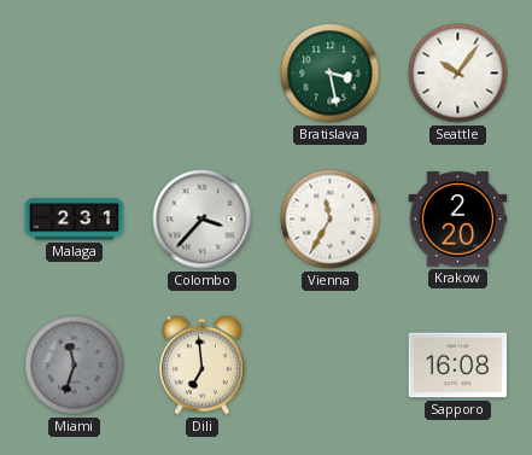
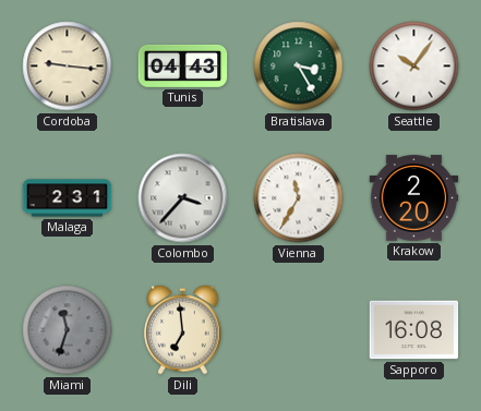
Cordoba: none -> 9:16 (68, 67)
Tunis: none -> 04:43 (183, 65)
Bratislava: 3:28 -> 3:25 (299, 67)
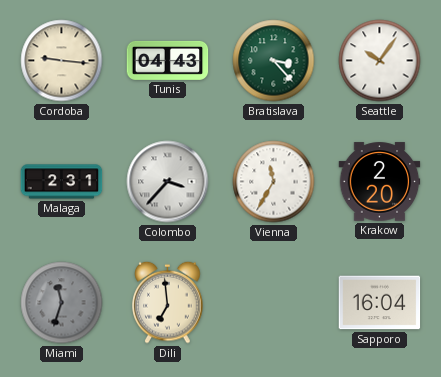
Bratislava: 3:25 -> 3:23 (274, 61)
Sapporo: 16:08 -> 16:04 (380, 303)
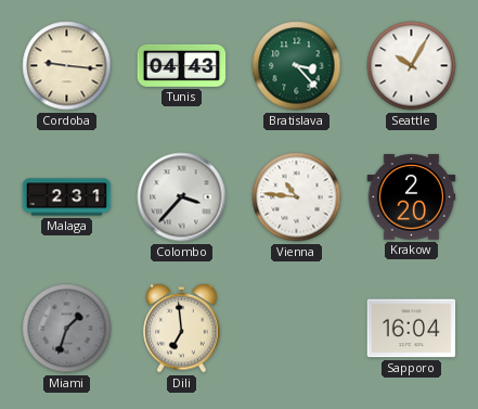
Seattle: 10:06 -> 10:05 (412, 66)
Vienna: 11:35 -> 10:46 (297, 197)
Miami: 11:33 -> 1:33 (67, 329)
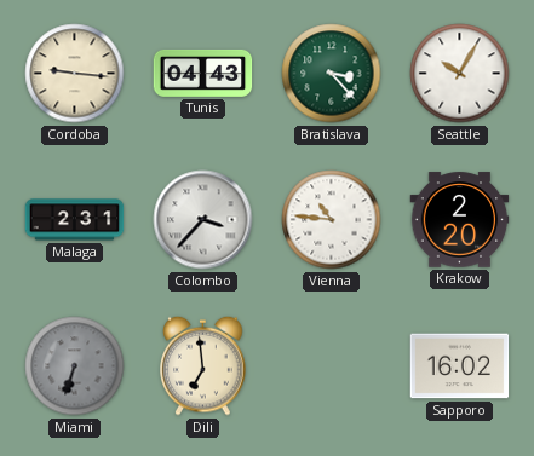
Miami: 1:33 -> 6:33 (75, 366)
Sapporo: 16:04 -> 16:02 (460, 366)
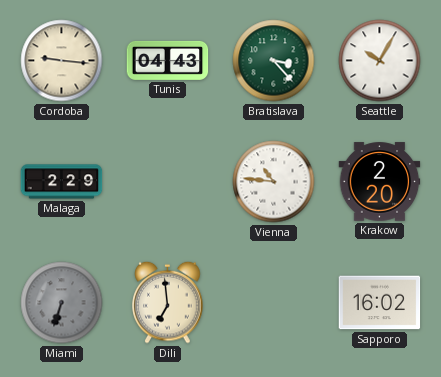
Malaga: 2:31 -> 2:29 (62, 182)
Colombo: 3:37 -> none (203, 220)
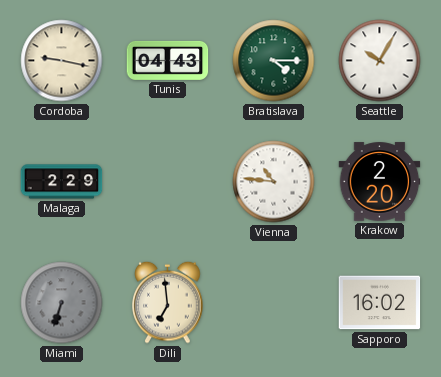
Cordoba: 9:16 -> 9:17 (62, 61)
Bratislava: 3:23 -> 4:15 (274, 61)
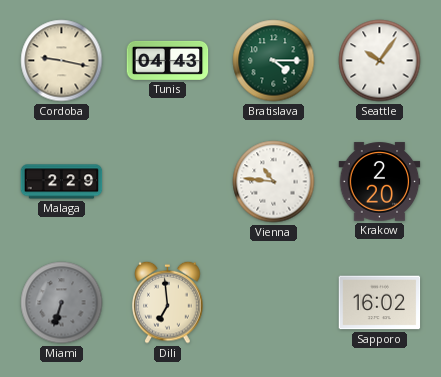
Seattle: 10:05 -> 10:06 (380, 61)
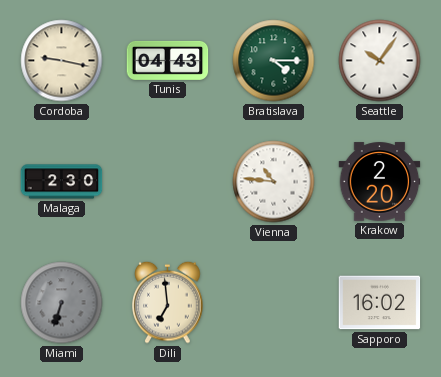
Malaga: 2:29 -> 2:30 (62, 182)
